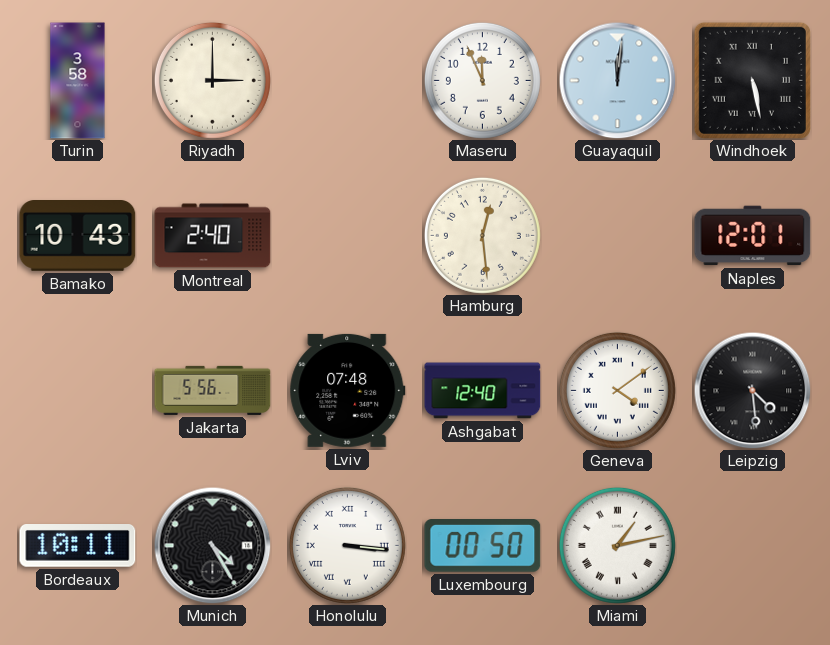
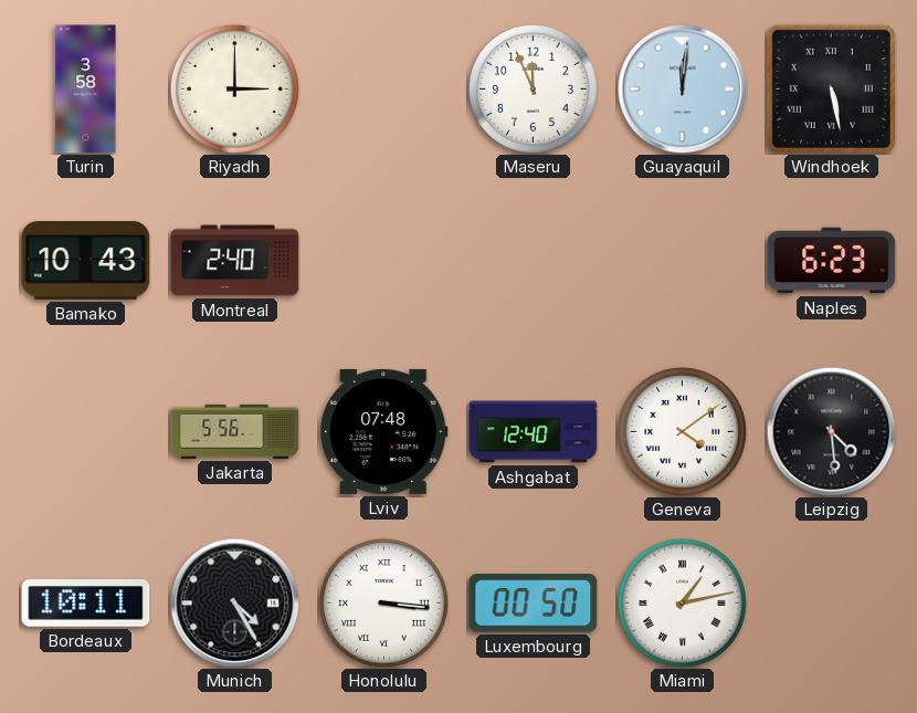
Hamburg: 12:29 -> none (482, 235)
Naples: 12:01 -> 6:23 (832, 261)
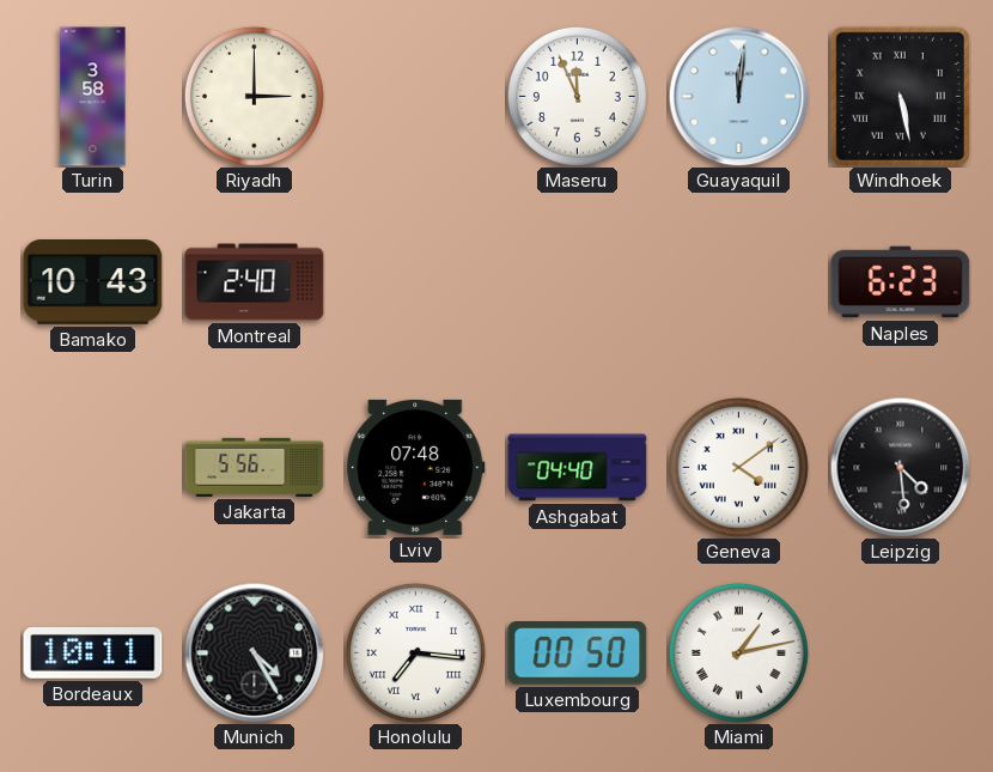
Ashgabat: 12:40 -> 04:40 (578, 468)
Honolulu: 3:16 -> 7:16 (415, 652)
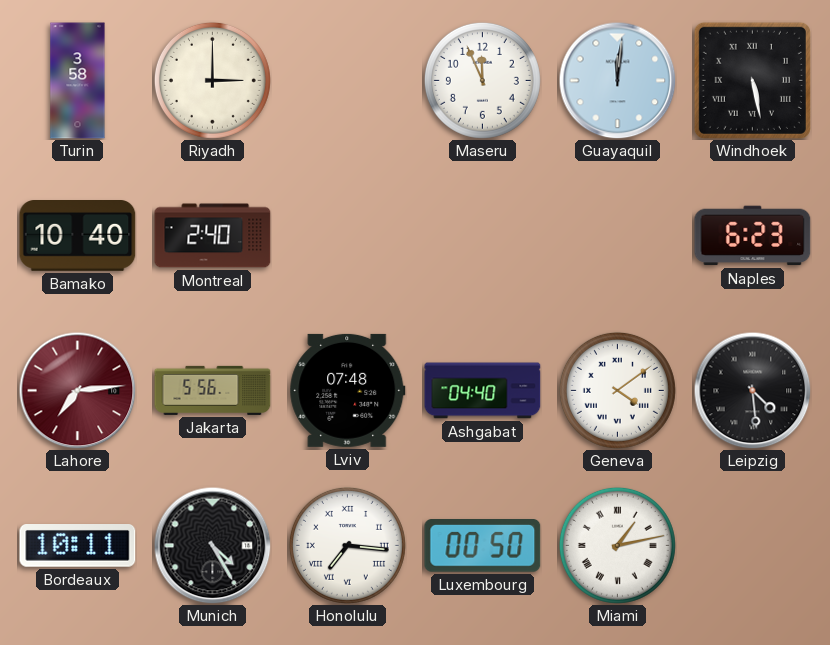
Bamako: 10:43 -> 10:40 (78, 236)
Lahore: none -> 7:14 (77, 390)
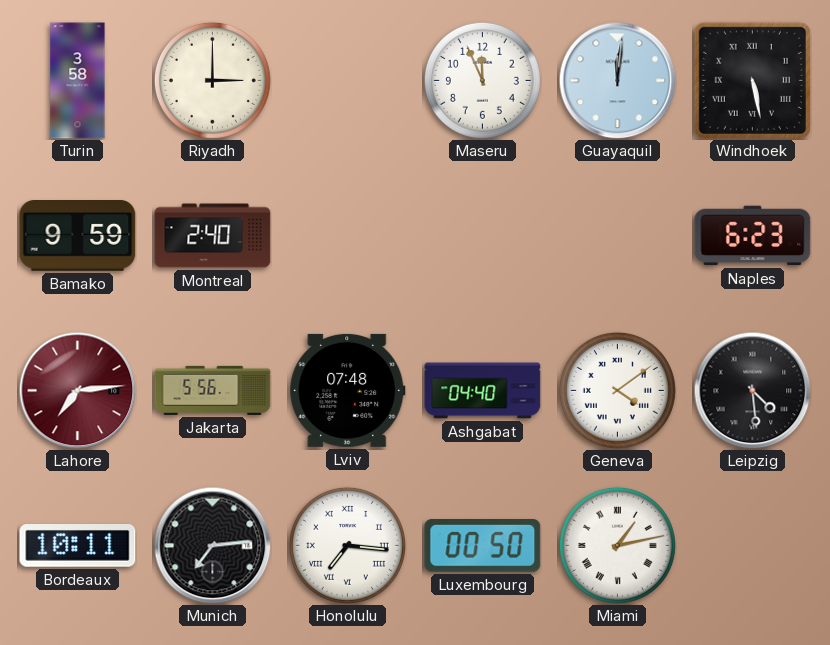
Bamako: 10:40 -> 9:59 (78, 236)
Munich: 4:25 -> 7:14 (212, 545)
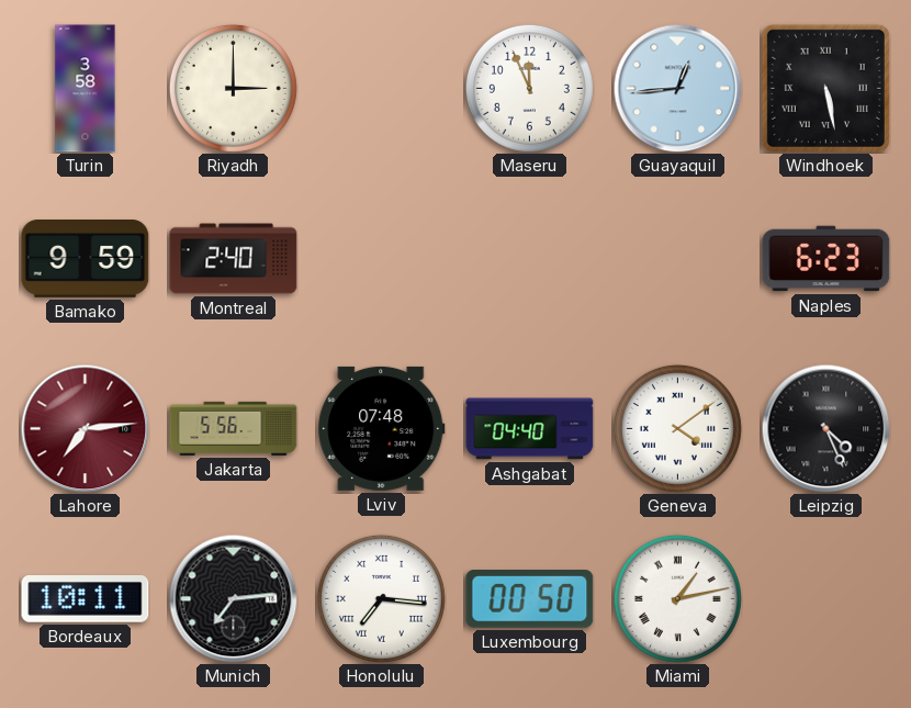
Guayaquil: 12:01 -> 12:44 (677, 88)
Leipzig: 4:29 -> 4:26 (825, 428)
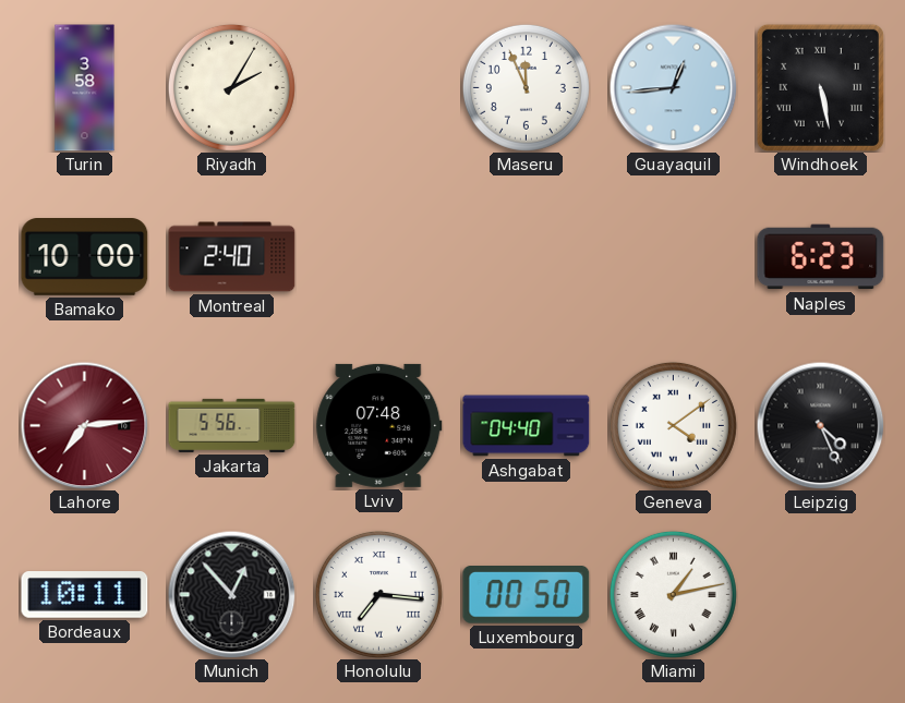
Riyadh: 3:00 -> 2:05 (231, 87)
Bamako: 9:59 -> 10:00 (85, 257)
Munich: 7:14 -> 12:53 (231, 594)
